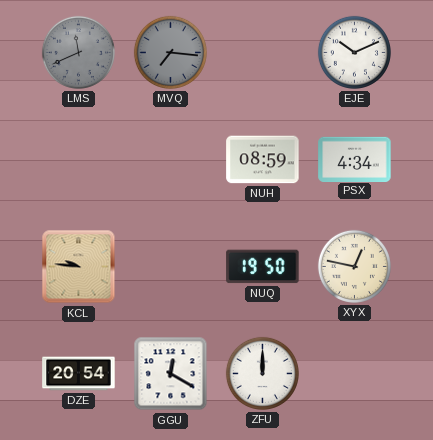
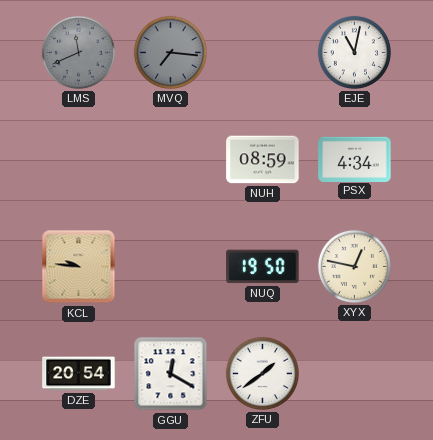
EJE: 10:11 -> 11:02 (354, 52)
ZFU: 12:00 -> 1:39 (262, 373)
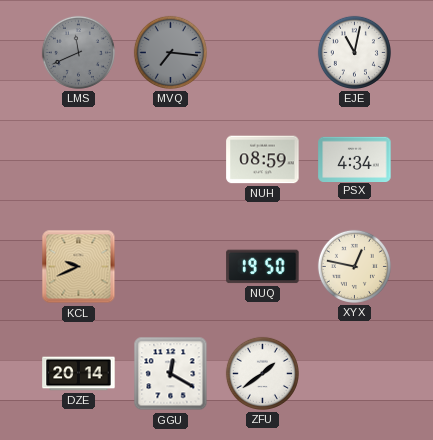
KCL: 9:46 -> 9:41 (79, 267)
DZE: 20:54 -> 20:14 (79, 374)
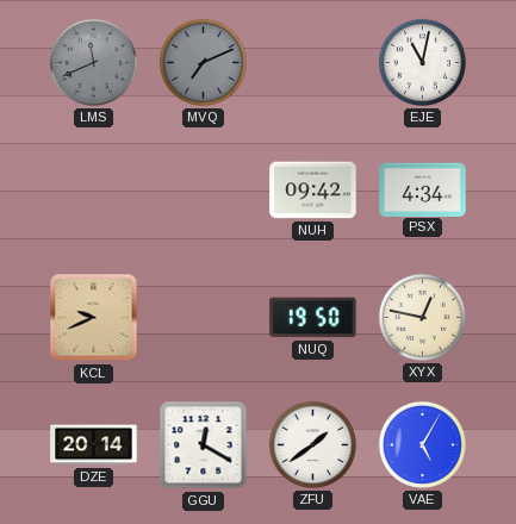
MVQ: 7:16 -> 7:11 (203, 62)
NUH: 08:59 -> 09:42 (313, 191)
VAE: none -> 5:05 (422, 444)
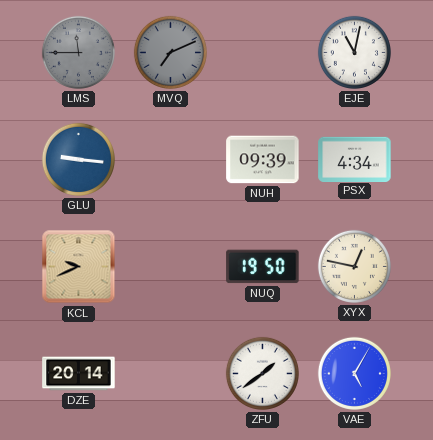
LMS: 11:41 -> 11:45 (78, 52)
GLU: none -> 9:16 (78, 159)
NUH: 09:42 -> 09:39 (263, 160)
GGU: 12:20 -> none (204, 445)
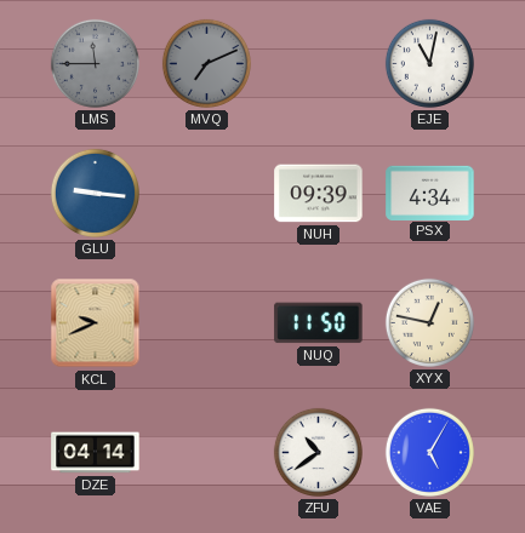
NUQ: 19:50 -> 11:50 (319, 323)
DZE: 20:14 -> 04:14 (96, 453)
ZFU: 1:39 -> 10:39 (318, 452)
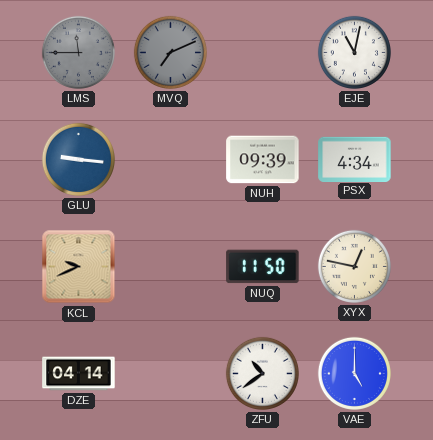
VAE: 5:05 -> 5:00 (354, 373)
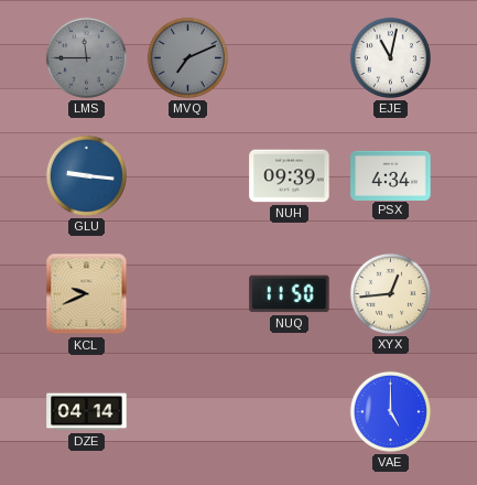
XYX: 12:47 -> 12:44 (390, 293)
ZFU: 10:39 -> none (262, 373)
